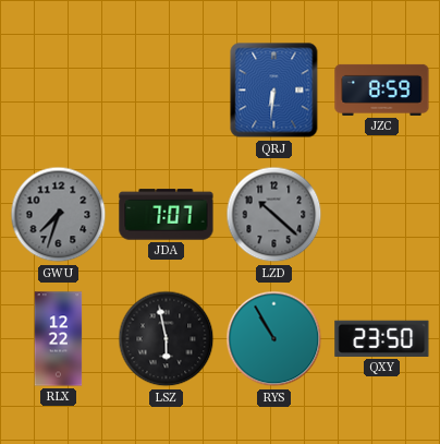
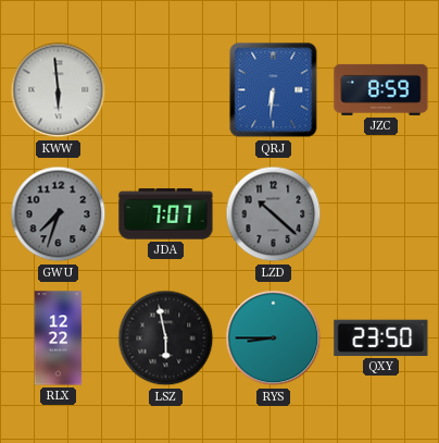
KWW: none -> 5:59 (59, 90)
RYS: 10:55 -> 8:45 (274, 339)
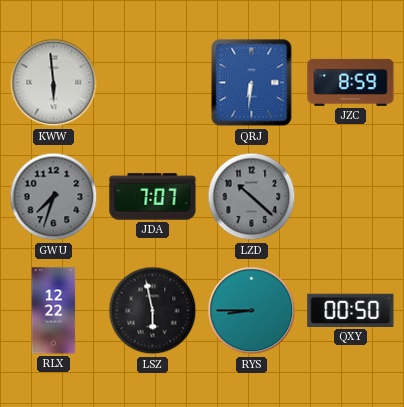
QXY: 23:50 -> 00:50 (351, 310)
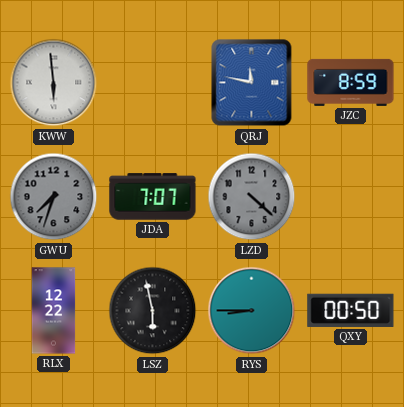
QRJ: 6:31 -> 11:47 (252, 83)
LZD: 10:22 -> 4:22 (252, 197)
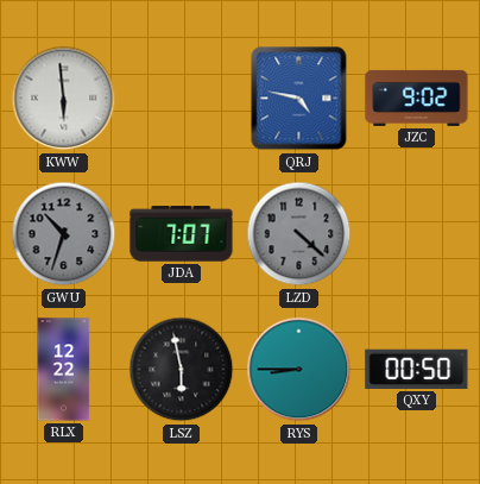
QRJ: 11:47 -> 4:47 (299, 99)
JZC: 8:59 -> 9:02 (417, 98)
GWU: 7:33 -> 10:33 (64, 234)
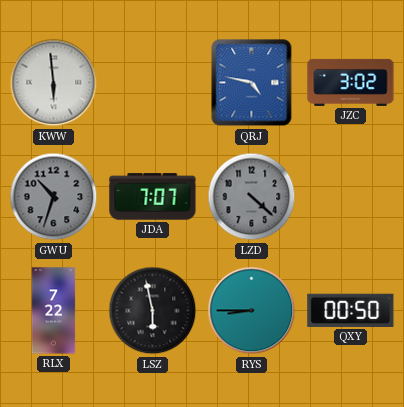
JZC: 9:02 -> 3:02 (351, 82)
RLX: 12:22 -> 7:22 (54, 311)
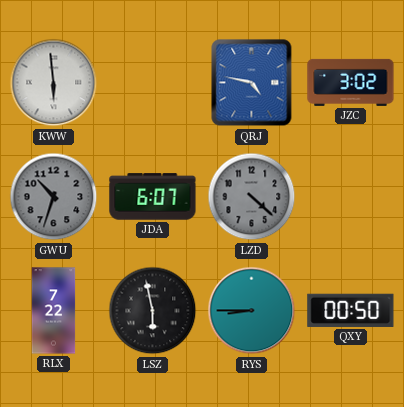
JDA: 7:07 -> 6:07 (153, 197)
